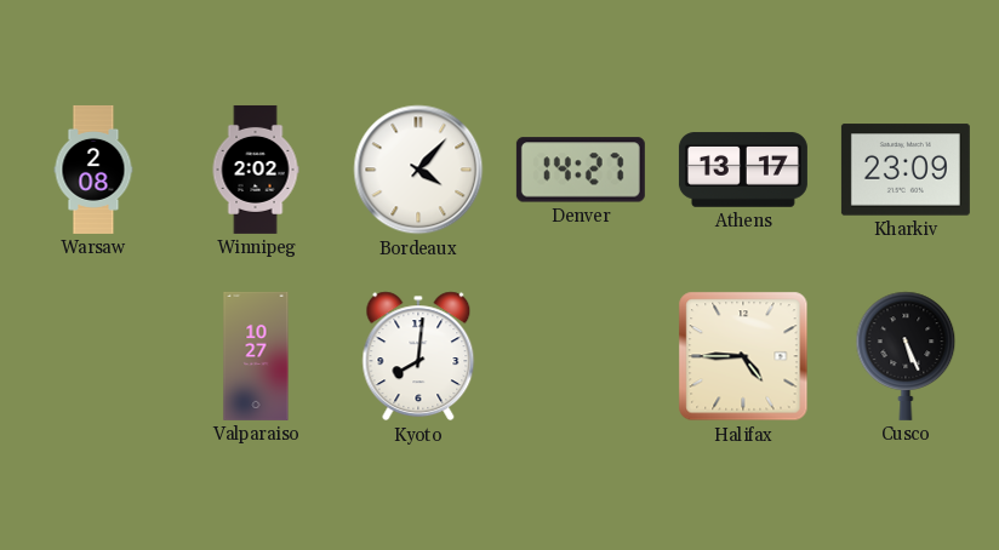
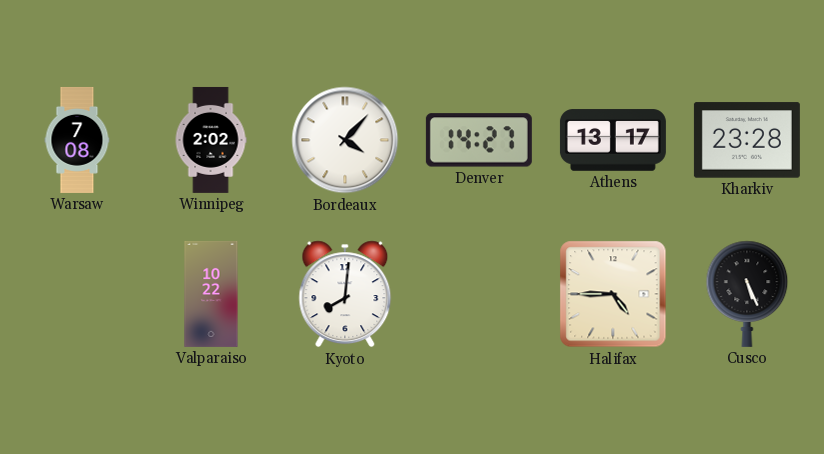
Warsaw: 2:08 -> 7:08 (77, 140)
Kharkiv: 23:09 -> 23:28 (747, 140)
Valparaiso: 10:27 -> 10:22 (211, 294)
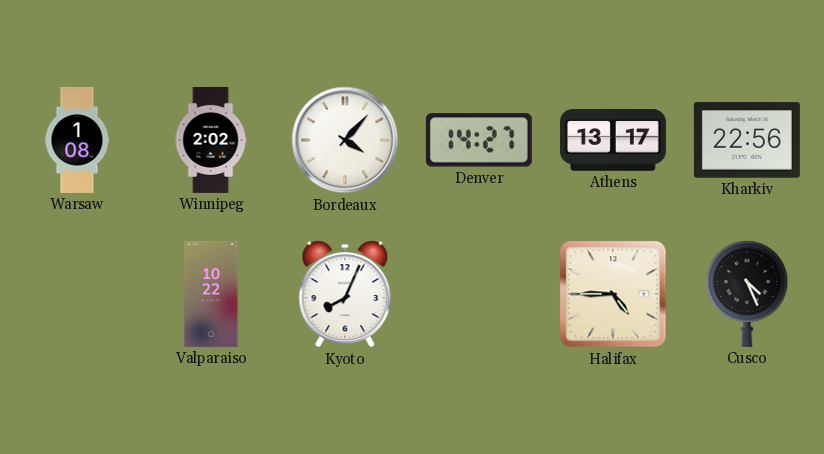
Warsaw: 7:08 -> 1:08 (77, 140)
Kharkiv: 23:28 -> 22:56 (747, 140)
Kyoto: 8:01 -> 8:04 (345, 294)
Cusco: 5:26 -> 4:26 (747, 294)
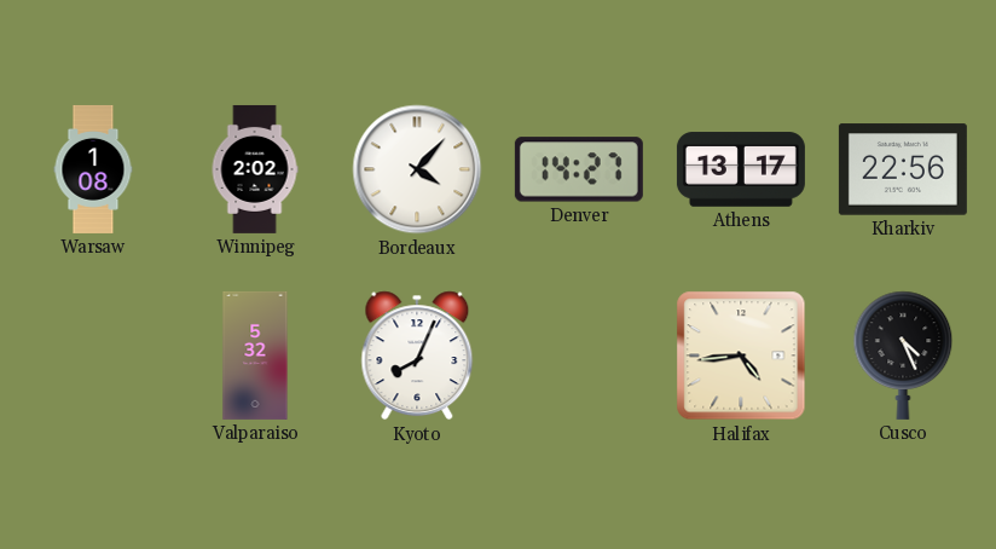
Valparaiso: 10:22 -> 5:32 (255, 356)
Halifax: 4:45 -> 4:44 (741, 356)
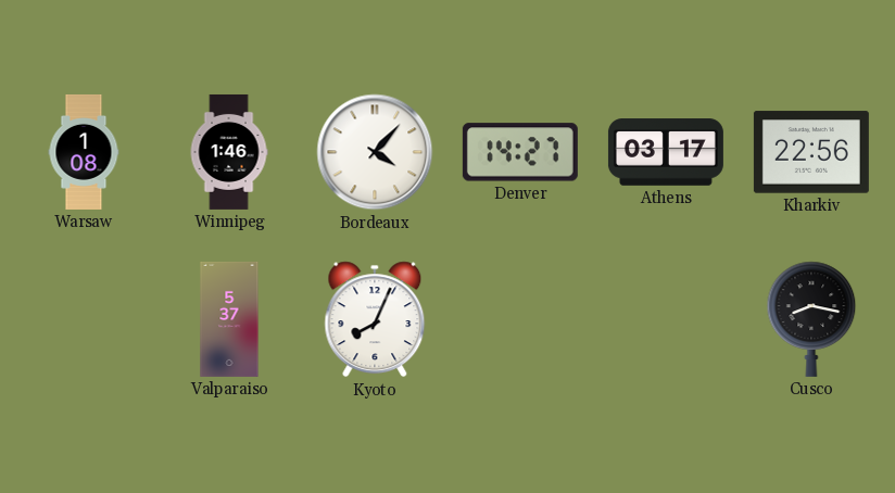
Winnipeg: 2:02 -> 1:46 (229, 152)
Athens: 13:17 -> 03:17 (666, 152)
Valparaiso: 5:32 -> 5:37 (229, 319)
Halifax: 4:44 -> none (741, 356)
Cusco: 4:26 -> 8:17 (811, 319)
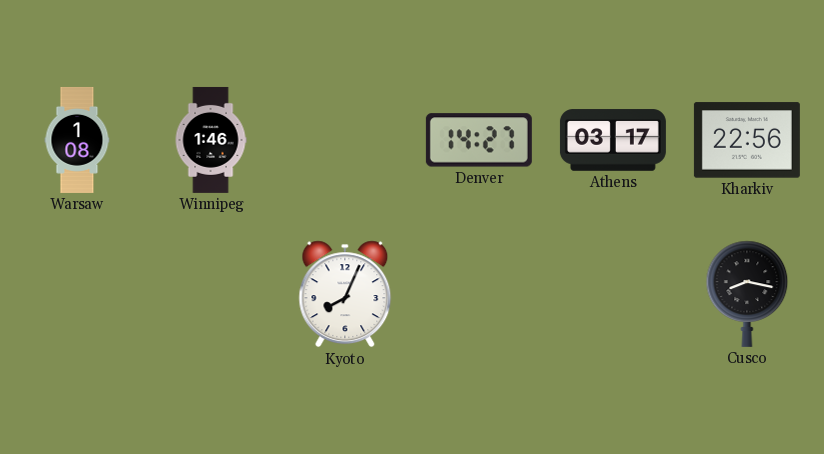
Bordeaux: 4:07 -> none (375, 152)
Valparaiso: 5:37 -> none (229, 319)
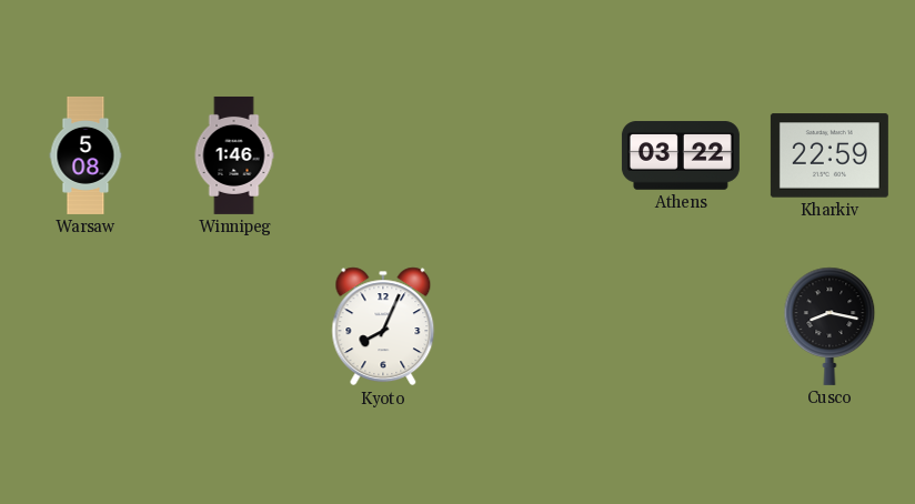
Warsaw: 1:08 -> 5:08 (86, 155)
Denver: 14:27 -> none (479, 140)
Athens: 03:17 -> 03:22 (681, 155)
Kharkiv: 22:56 -> 22:59 (829, 155)
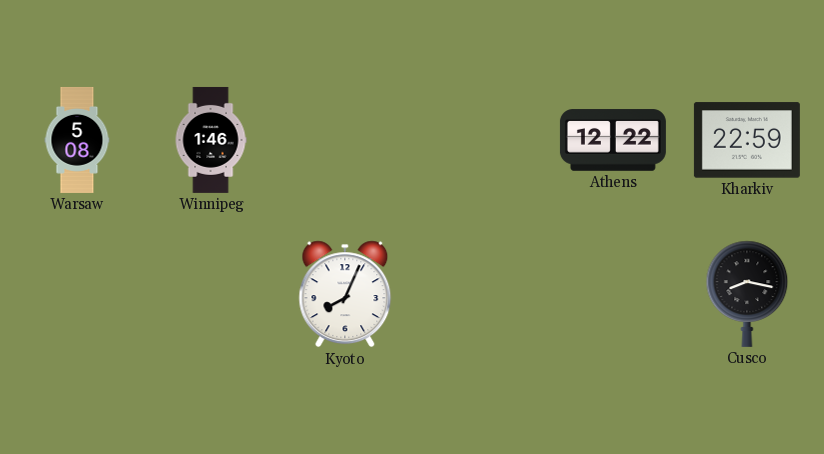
Athens: 03:22 -> 12:22 (613, 140)
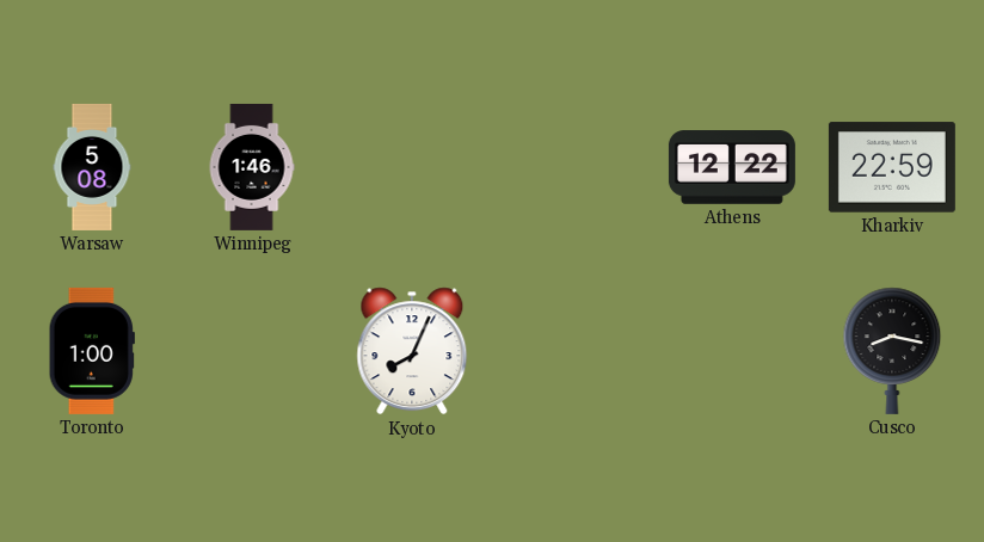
Toronto: none -> 1:00 (92, 351)
